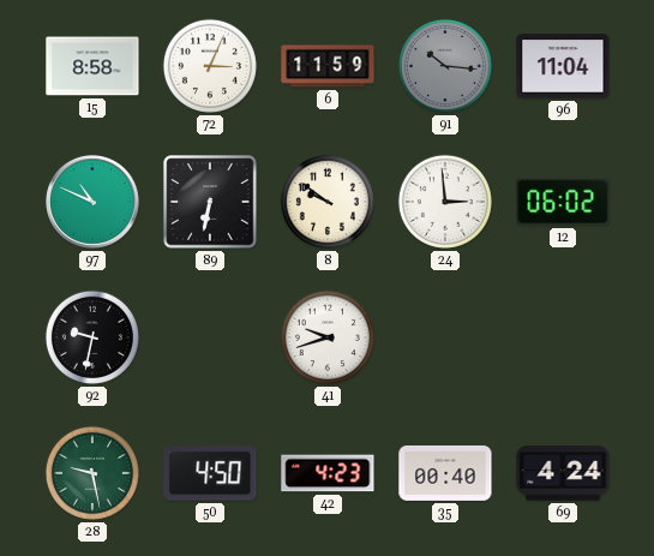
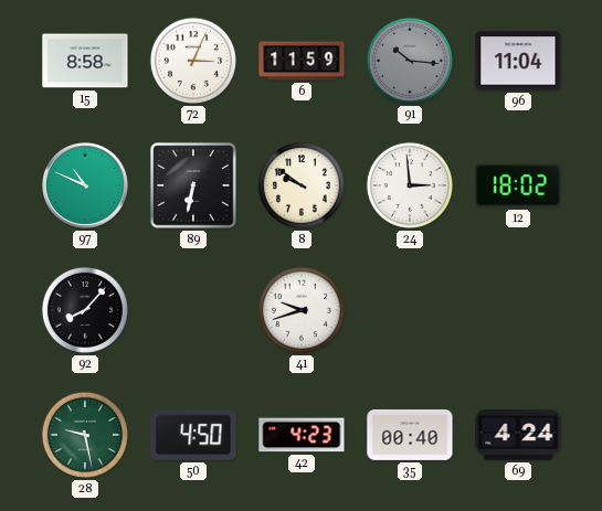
12: 06:02 -> 18:02 (518, 185)
92: 9:32 -> 8:07 (85, 310)
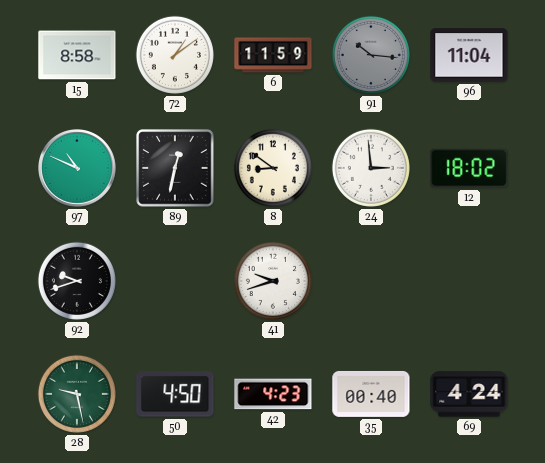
72: 3:04 -> 1:09 (175, 55)
89: 6:32 -> 12:32 (175, 168)
8: 9:51 -> 8:51 (273, 168)
92: 8:07 -> 9:42 (77, 281)
